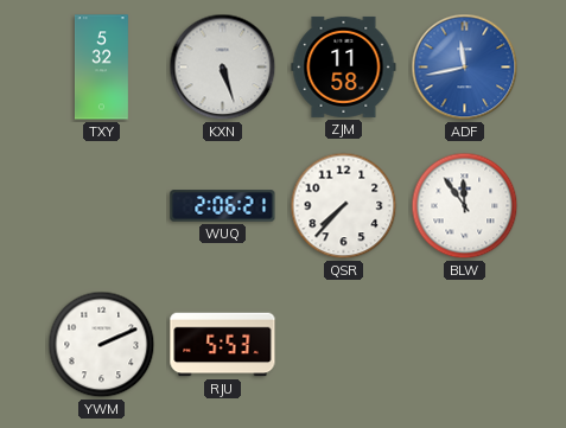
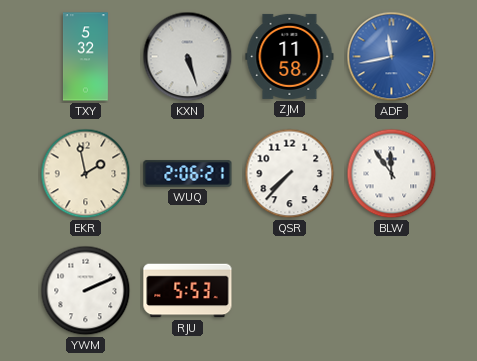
EKR: none -> 1:58 (86, 174)
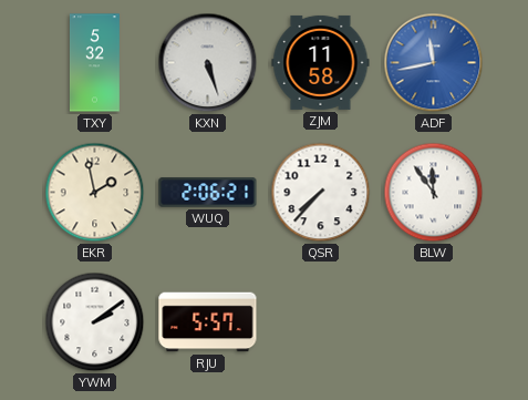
YWM: 2:11 -> 2:09 (95, 322)
RJU: 5:53 -> 5:57 (208, 322)
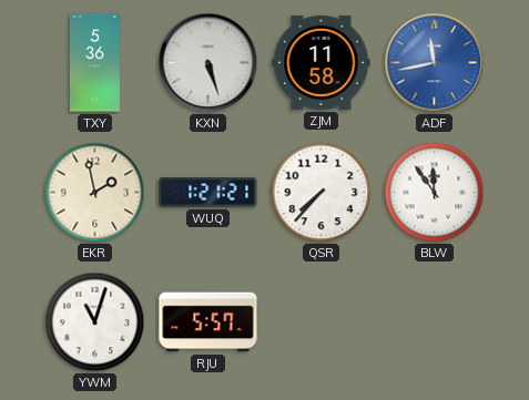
TXY: 5:32 -> 5:36 (94, 63)
WUQ: 2:06 -> 1:21 (208, 193)
YWM: 2:09 -> 11:03 (95, 322)
